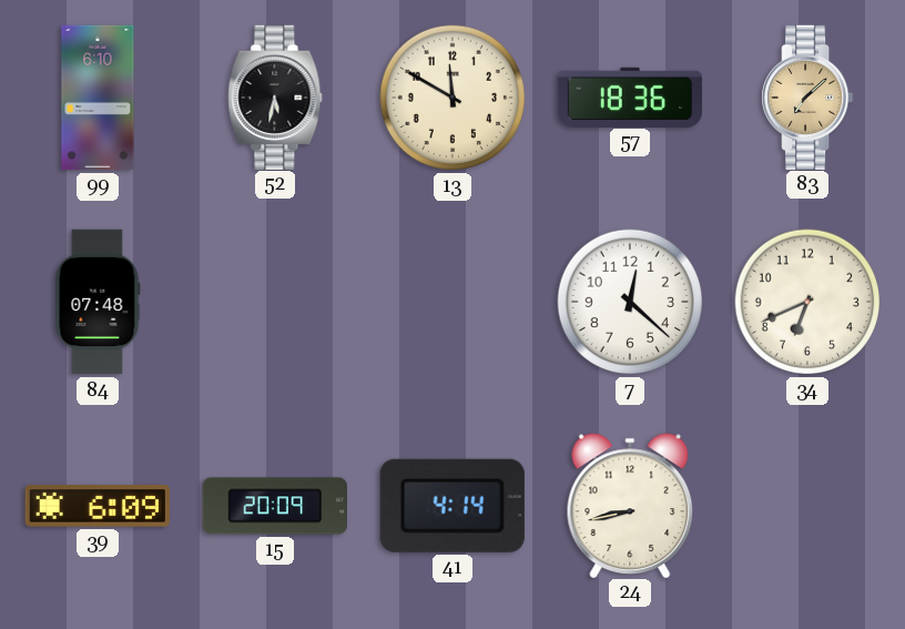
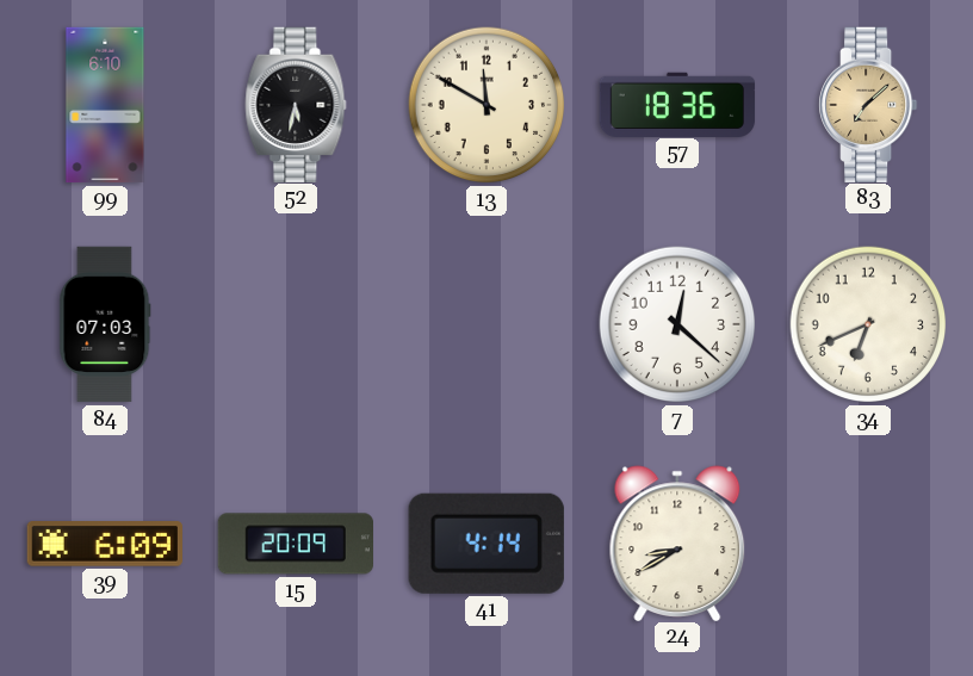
84: 07:48 -> 07:03 (105, 324)
24: 8:43 -> 8:40 (677, 542)
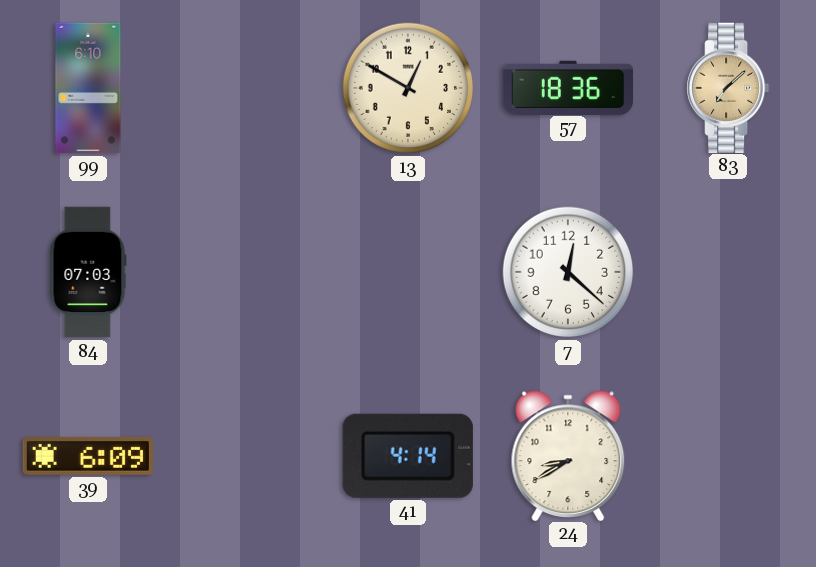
52: 5:32 -> none (296, 104)
13: 11:50 -> 12:50 (408, 88)
34: 6:41 -> none (868, 324)
15: 20:09 -> none (295, 544)
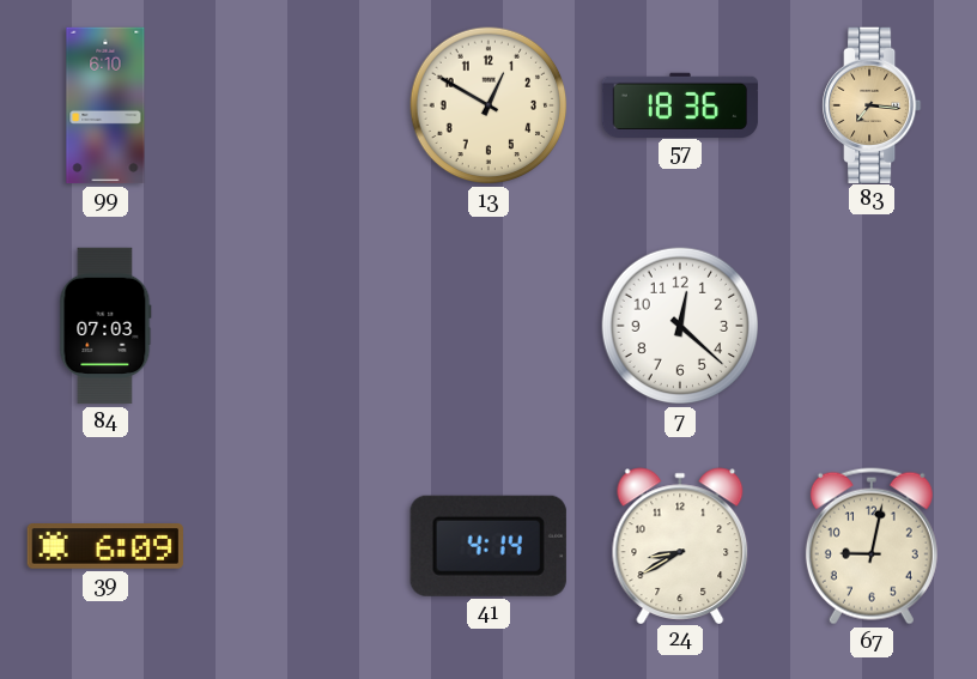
83: 7:08 -> 7:16 (873, 104)
67: none -> 9:02 (872, 546)
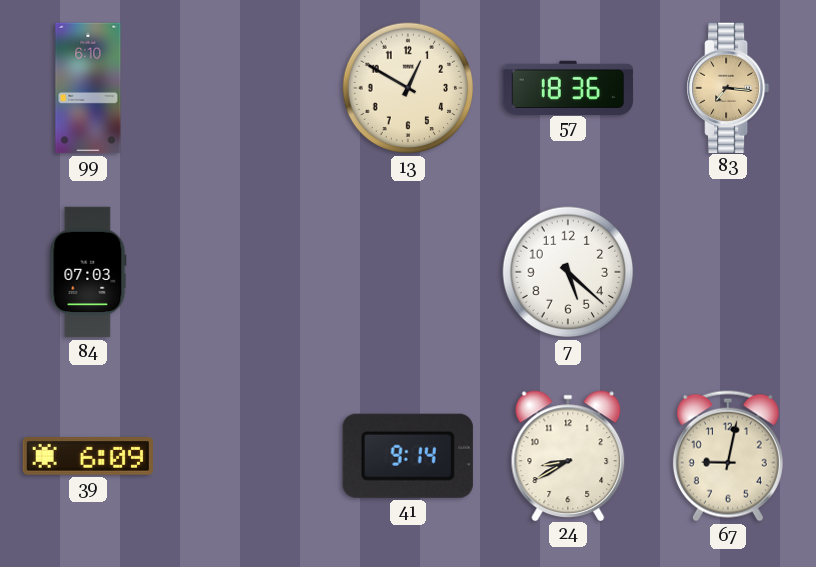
7: 12:22 -> 5:22 (568, 272)
41: 4:14 -> 9:14 (408, 456)
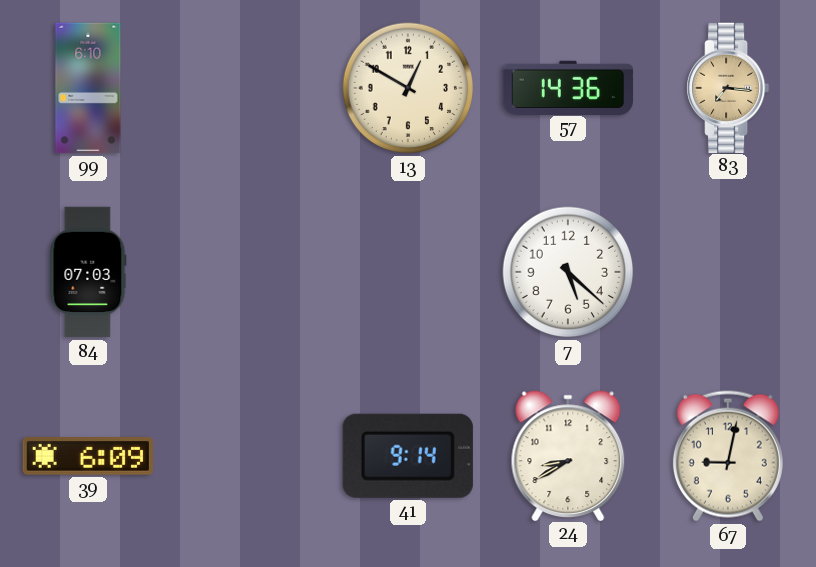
57: 18:36 -> 14:36 (568, 87)
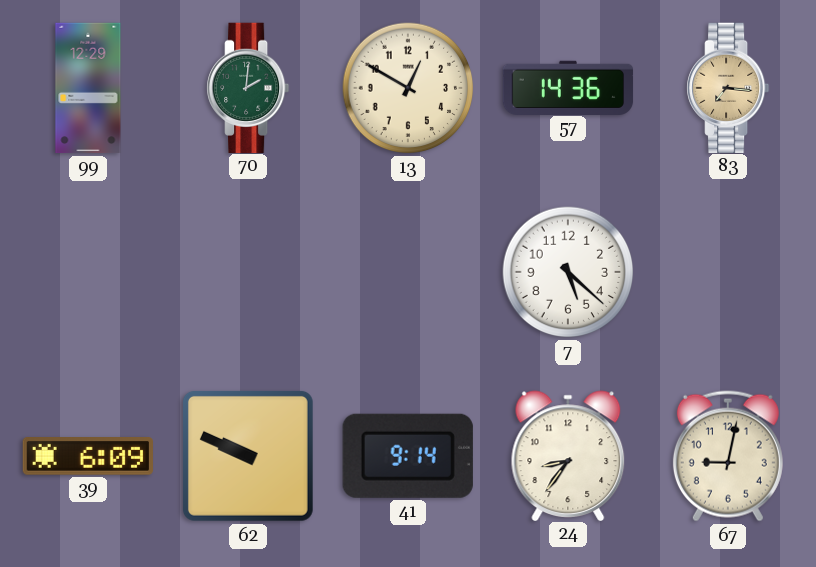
99: 6:10 -> 12:29 (88, 88)
70: none -> 2:01 (249, 87)
84: 07:03 -> none (88, 272)
62: none -> 9:49 (248, 456)
24: 8:40 -> 8:36 (568, 455)
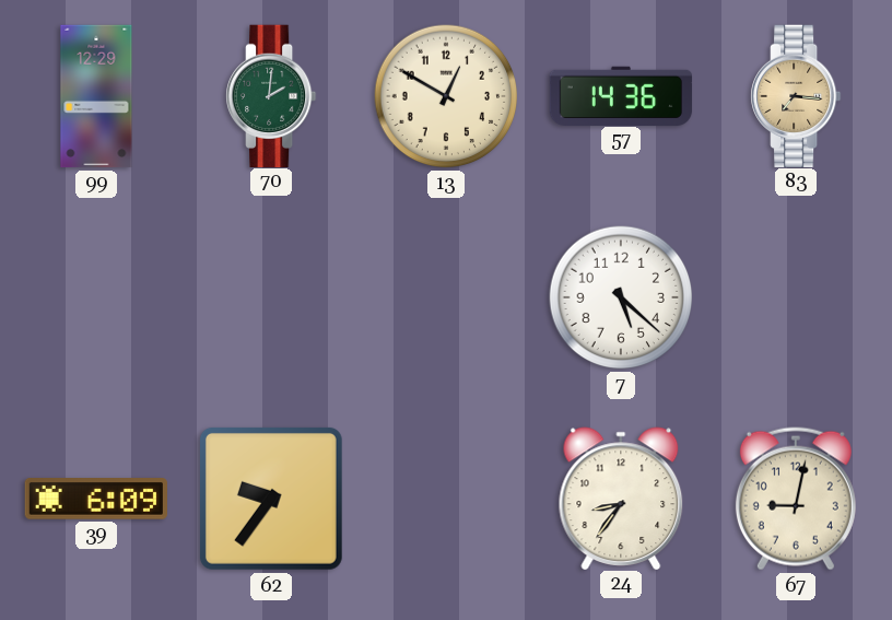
62: 9:49 -> 9:36 (271, 499)
41: 9:14 -> none (408, 456)
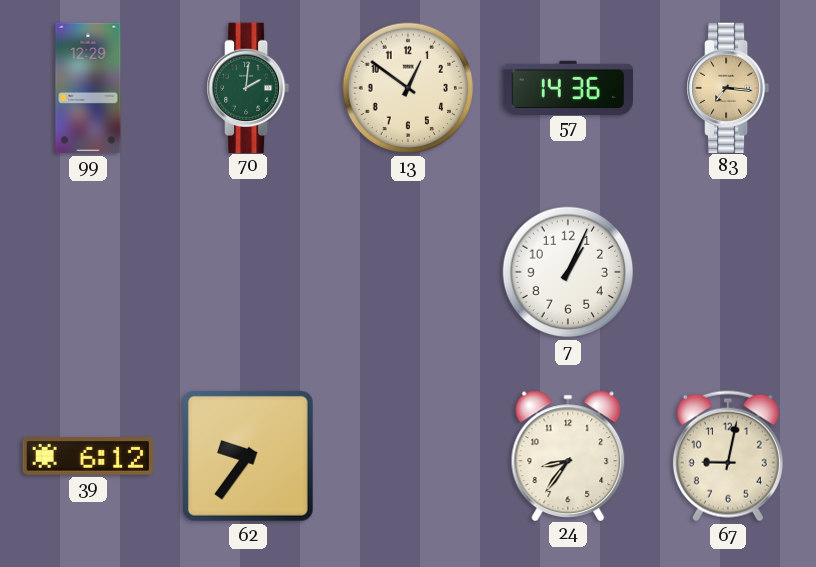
13: 12:50 -> 12:51 (408, 88)
7: 5:22 -> 1:04 (568, 272)
39: 6:09 -> 6:12 (87, 457)
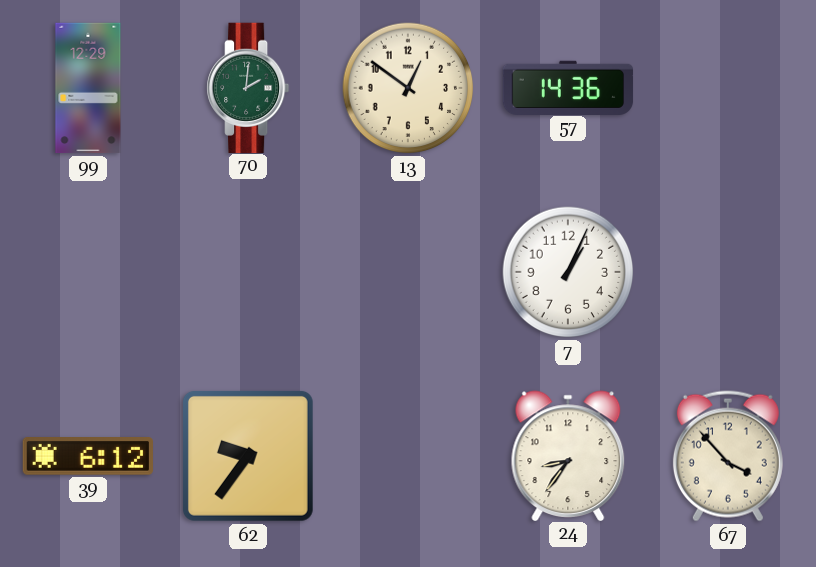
83: 7:16 -> none (729, 87)
67: 9:02 -> 3:53 (728, 456)
